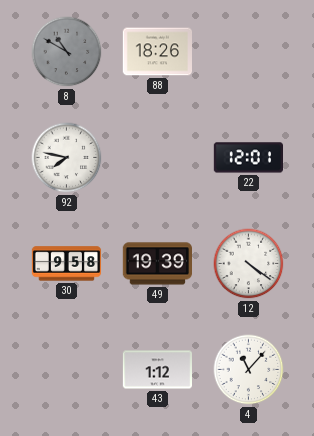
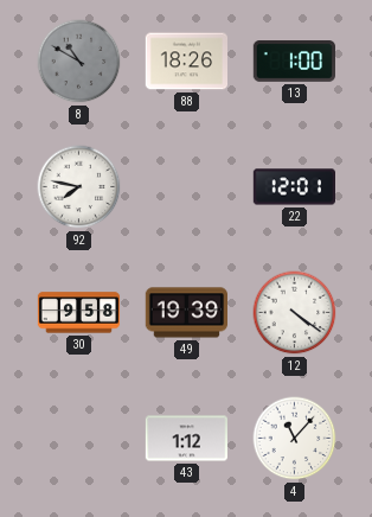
13: none -> 1:00 (294, 62)
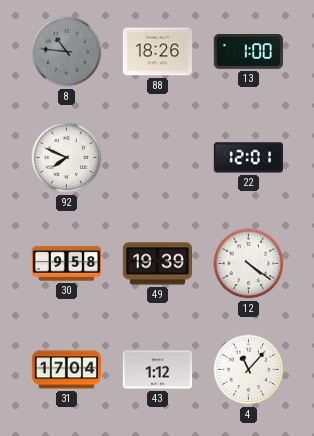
8: 10:50 -> 10:46 (67, 52)
92: 7:47 -> 7:49 (67, 158)
31: none -> 17:04 (67, 370)
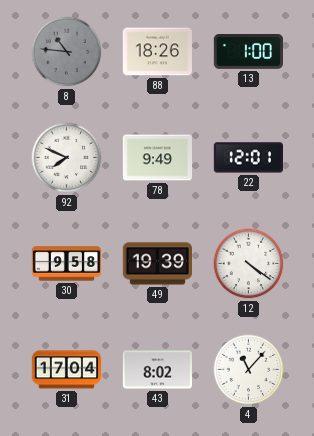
78: none -> 9:49 (158, 158)
43: 1:12 -> 8:02 (157, 370)
